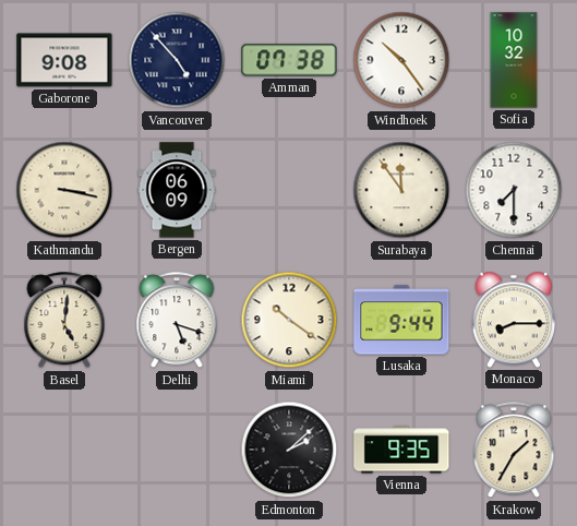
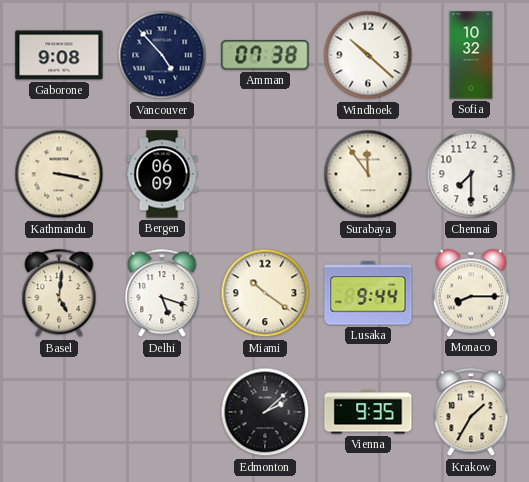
Windhoek: 10:24 -> 10:22 (368, 55)
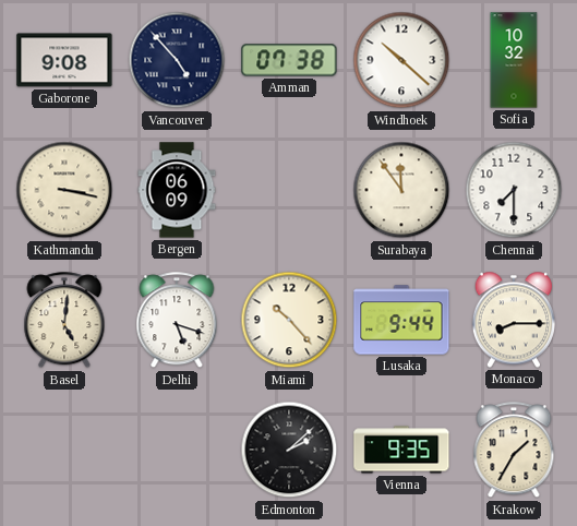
Miami: 10:21 -> 10:23 (289, 320)
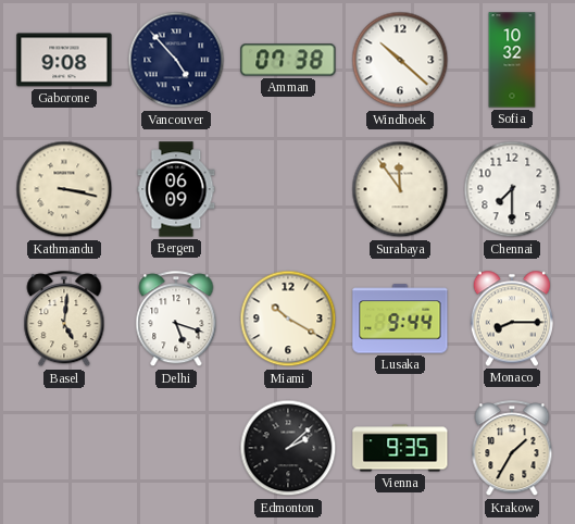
Miami: 10:23 -> 10:20 (288, 319)
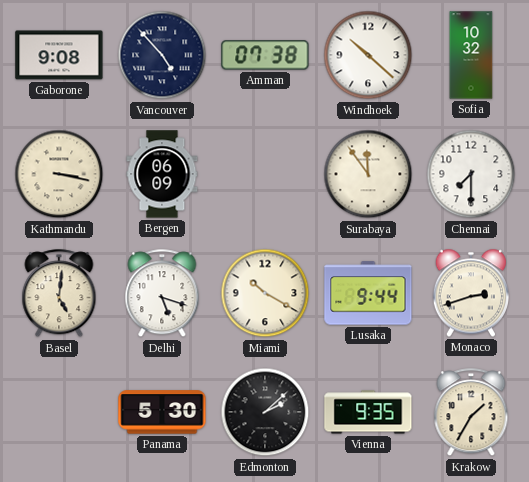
Monaco: 8:15 -> 2:42 (470, 293)
Panama: none -> 5:30 (162, 412)
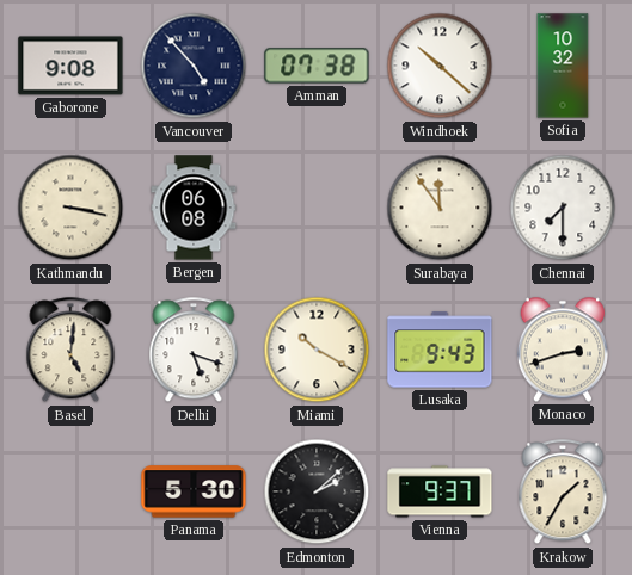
Bergen: 06:09 -> 06:08 (194, 208)
Lusaka: 9:44 -> 9:43 (440, 350)
Vienna: 9:35 -> 9:37 (440, 491)
